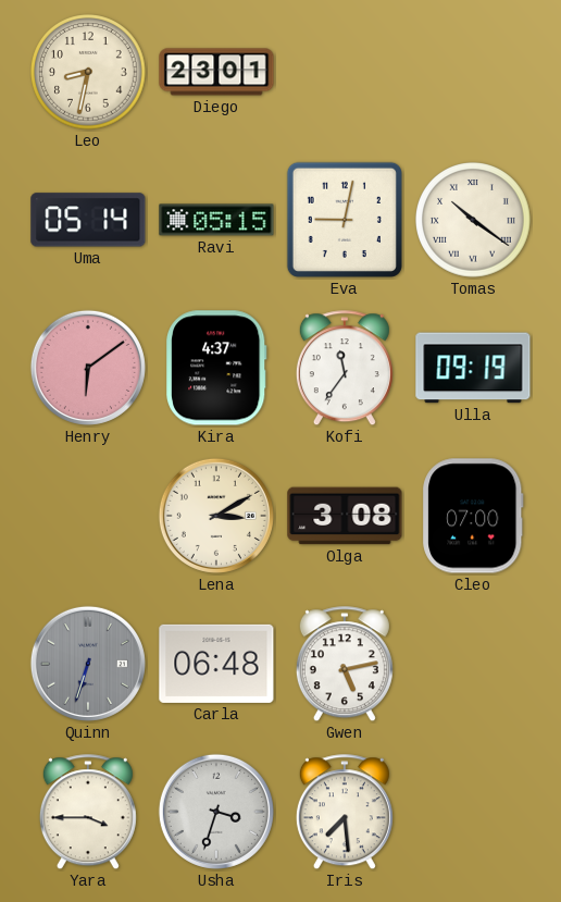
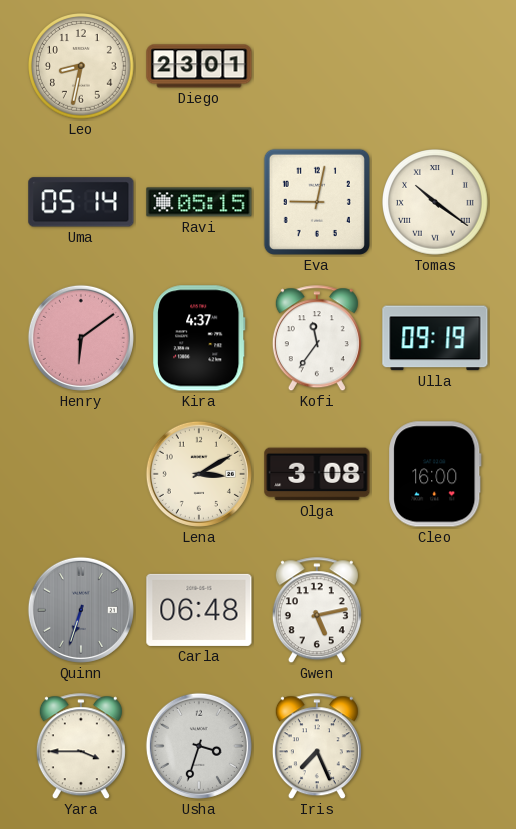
Cleo: 07:00 -> 16:00 (435, 474)
Iris: 7:29 -> 7:26 (317, 747)
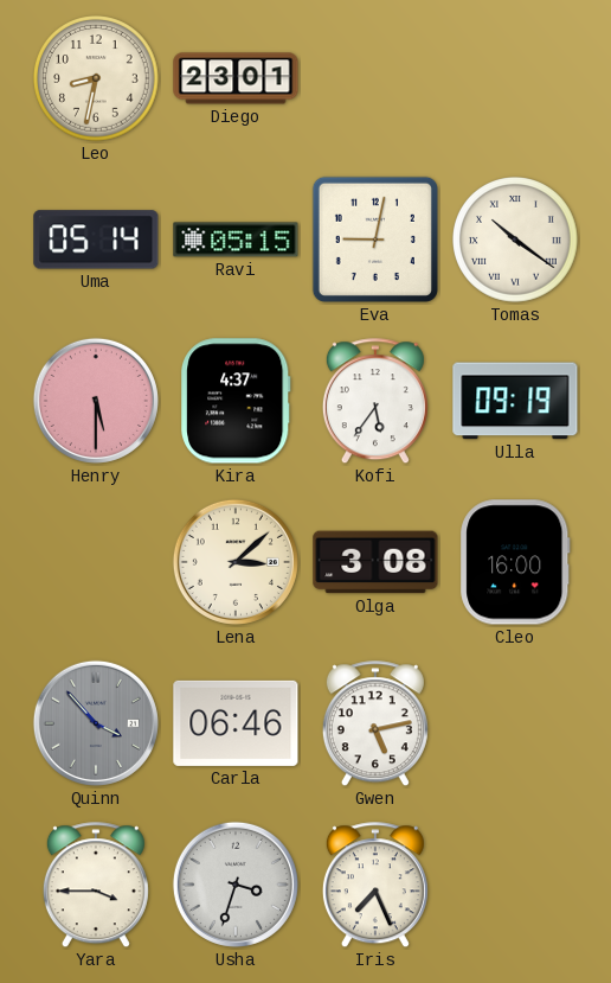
Henry: 6:09 -> 5:30 (96, 401)
Kofi: 11:36 -> 5:36 (375, 402)
Lena: 3:10 -> 3:08 (236, 562)
Quinn: 6:33 -> 3:53 (96, 723)
Carla: 06:48 -> 06:46 (236, 723)
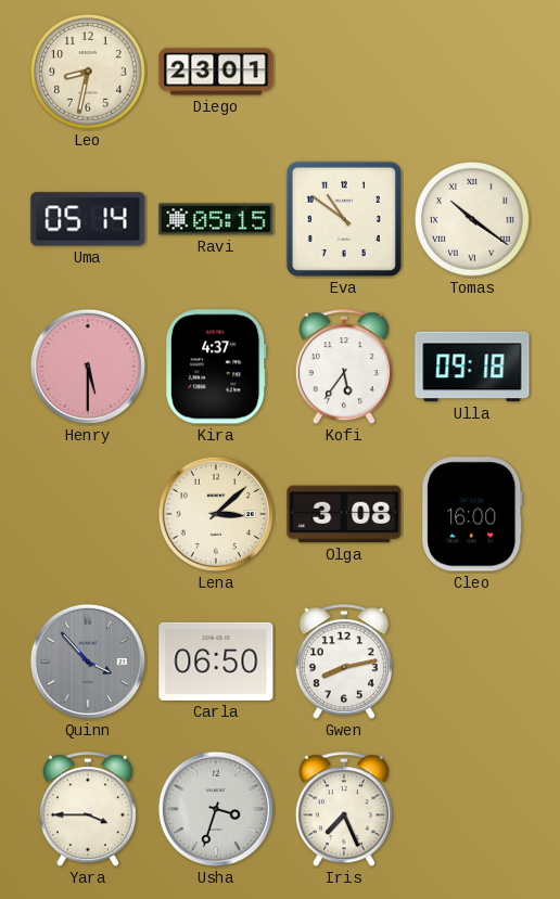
Eva: 9:02 -> 10:51 (344, 219)
Ulla: 09:19 -> 09:18 (472, 367)
Carla: 06:46 -> 06:50 (216, 662)
Gwen: 5:13 -> 8:13 (344, 663)
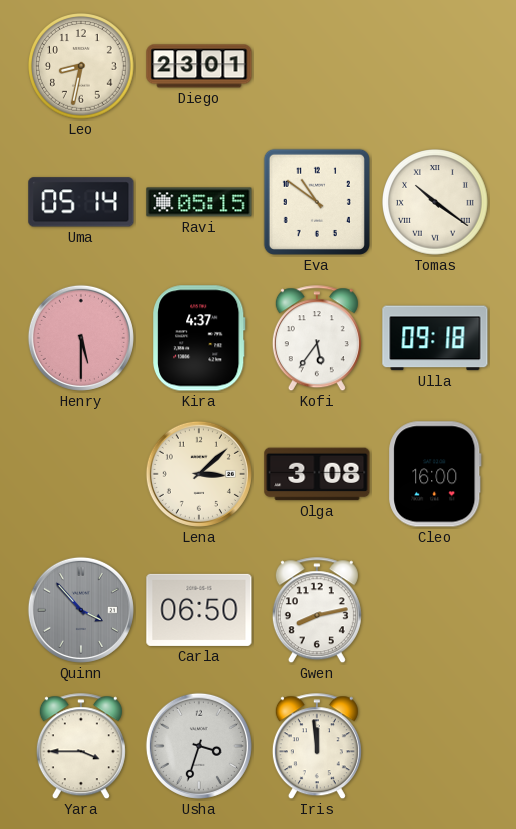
Iris: 7:26 -> 11:59 (317, 747)
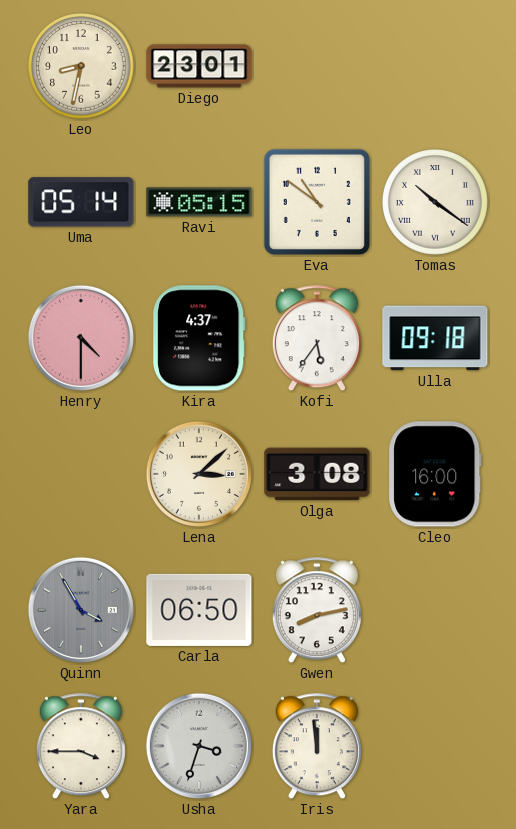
Henry: 5:30 -> 4:30 (81, 338)
Quinn: 3:53 -> 3:55 (81, 610)
